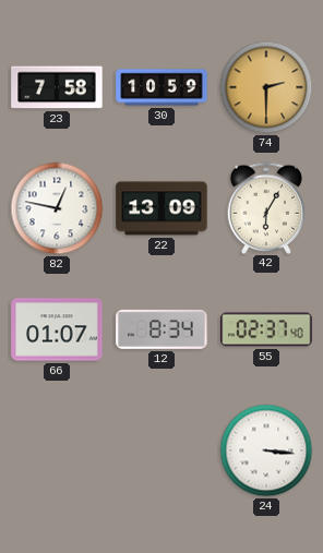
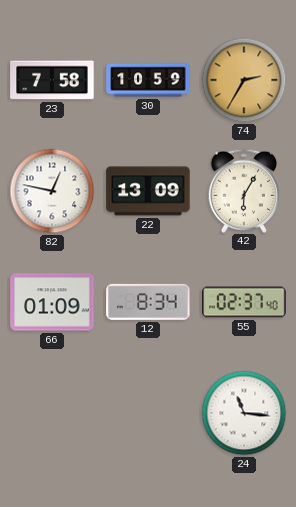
74: 2:30 -> 2:35 (244, 80)
66: 01:07 -> 01:09 (52, 302)
24: 3:16 -> 11:16 (244, 413)
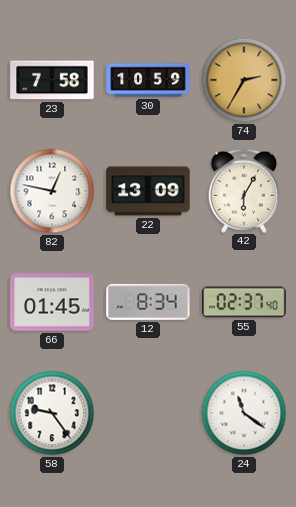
66: 01:09 -> 01:45 (52, 302)
58: none -> 9:24 (52, 413)
24: 11:16 -> 11:21 (244, 413)
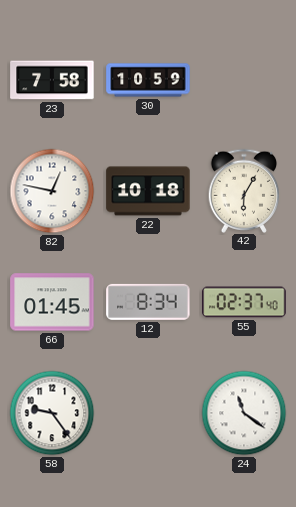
74: 2:35 -> none (244, 80)
22: 13:09 -> 10:18 (148, 191)
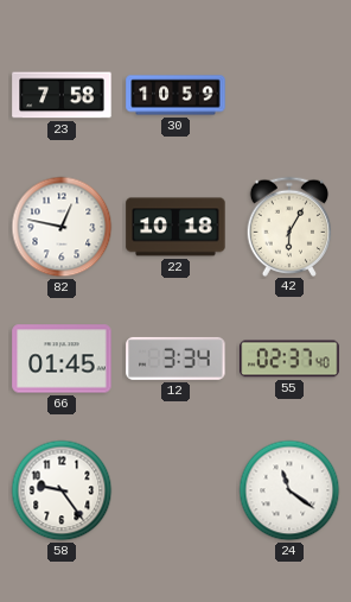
12: 8:34 -> 3:34 (175, 359)
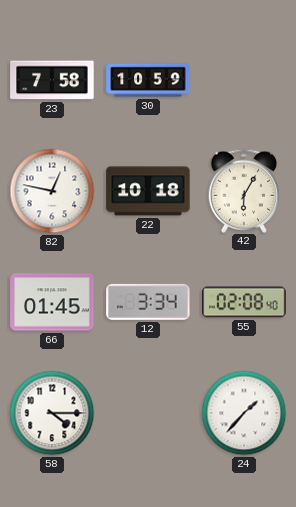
55: 02:37 -> 02:08 (244, 302)
58: 9:24 -> 4:15 (52, 413)
24: 11:21 -> 1:37 (244, 413)
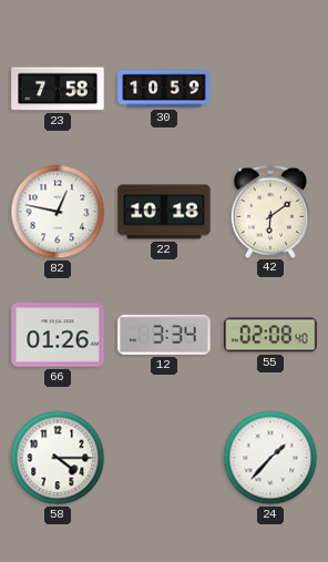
42: 6:05 -> 6:09 (270, 211)
66: 01:45 -> 01:26 (58, 335)
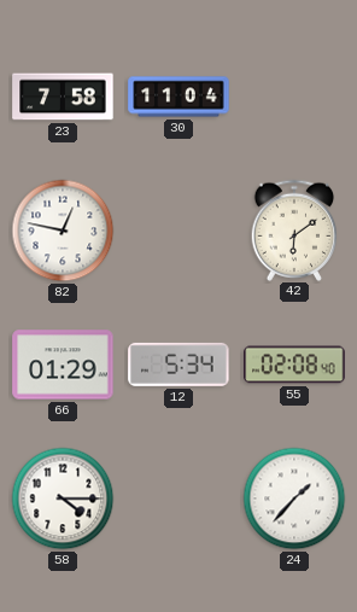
30: 10:59 -> 11:04 (178, 97)
22: 10:18 -> none (164, 212)
66: 01:26 -> 01:29 (63, 365)
12: 3:34 -> 5:34 (178, 365)
